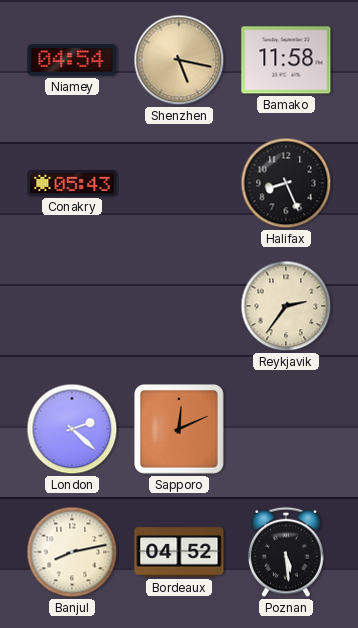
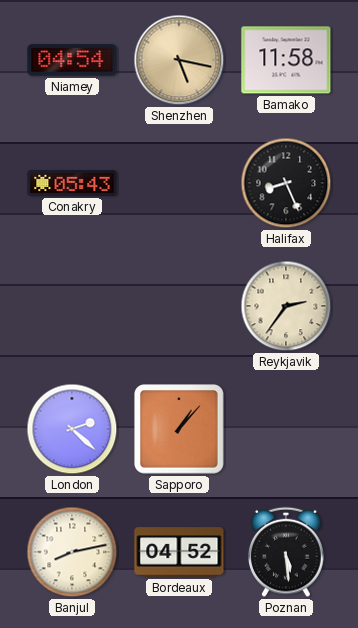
Sapporo: 12:11 -> 1:07 (180, 430)
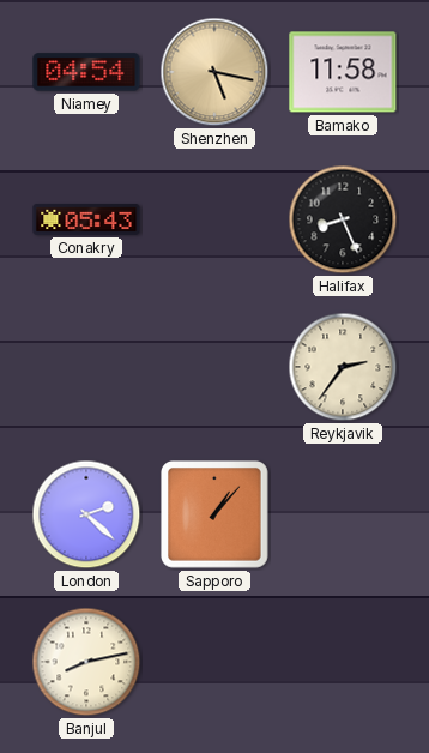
Bordeaux: 04:52 -> none (179, 552)
Poznan: 5:29 -> none (286, 552)
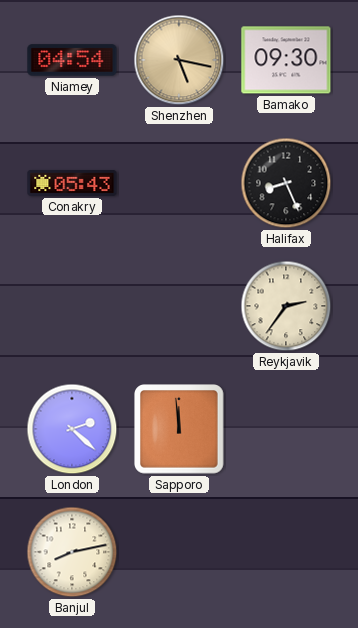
Bamako: 11:58 -> 09:30 (286, 60)
Sapporo: 1:07 -> 11:59 (180, 430)
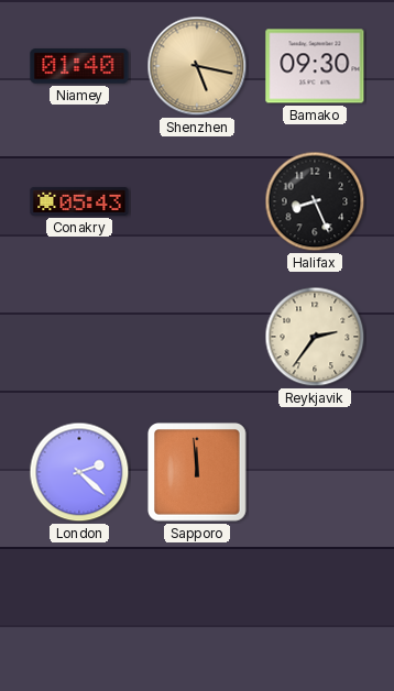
Niamey: 04:54 -> 01:40 (79, 66)
Banjul: 8:13 -> none (72, 552)
